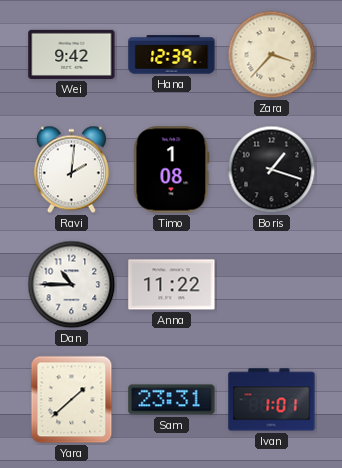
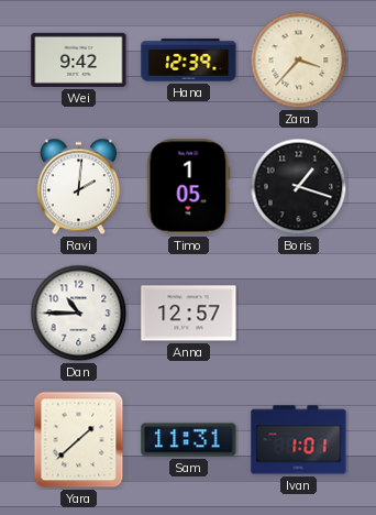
Timo: 1:08 -> 1:05 (189, 187)
Anna: 11:22 -> 12:57 (189, 314)
Sam: 23:31 -> 11:31 (189, 440)
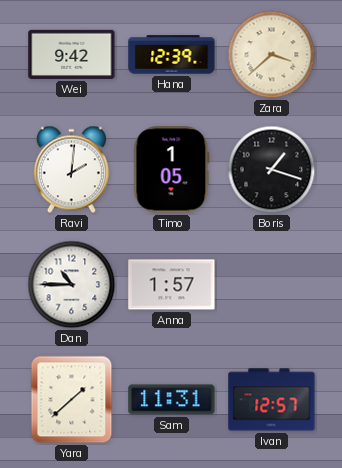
Zara: 3:37 -> 3:38 (272, 55)
Anna: 12:57 -> 1:57 (172, 285)
Ivan: 1:01 -> 12:57 (272, 400)
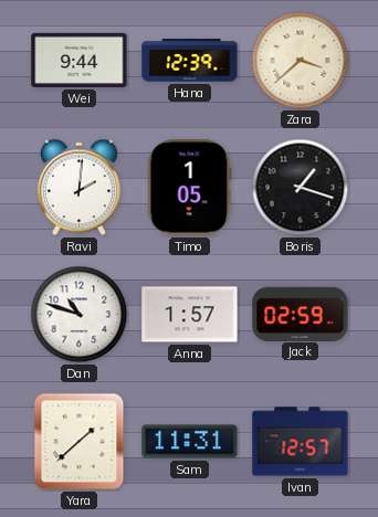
Wei: 9:42 -> 9:44 (80, 60)
Dan: 10:45 -> 10:48 (80, 315)
Jack: none -> 02:59 (301, 314)
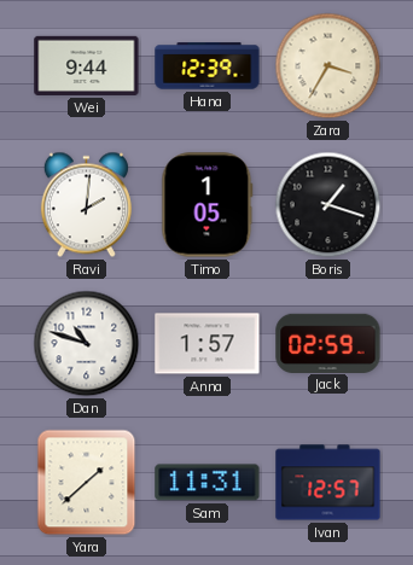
Zara: 3:38 -> 3:35 (328, 66)
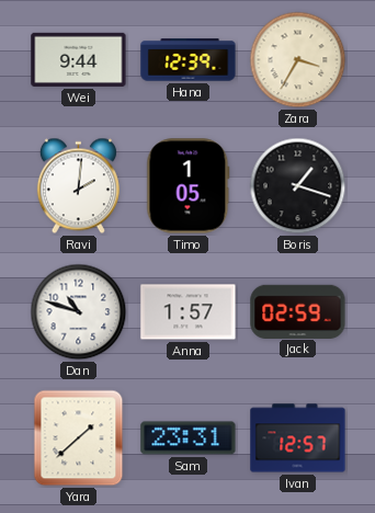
Sam: 11:31 -> 23:31 (189, 438)
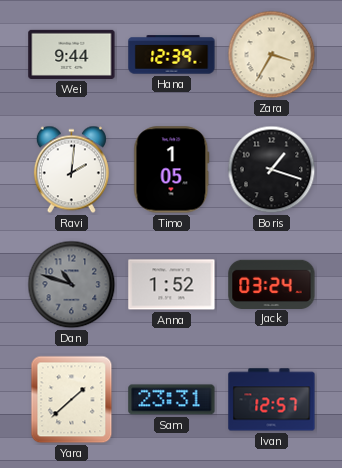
Dan dial: white -> grey (72, 285)
Anna: 1:57 -> 1:52 (172, 285)
Jack: 02:59 -> 03:24 (272, 284)
